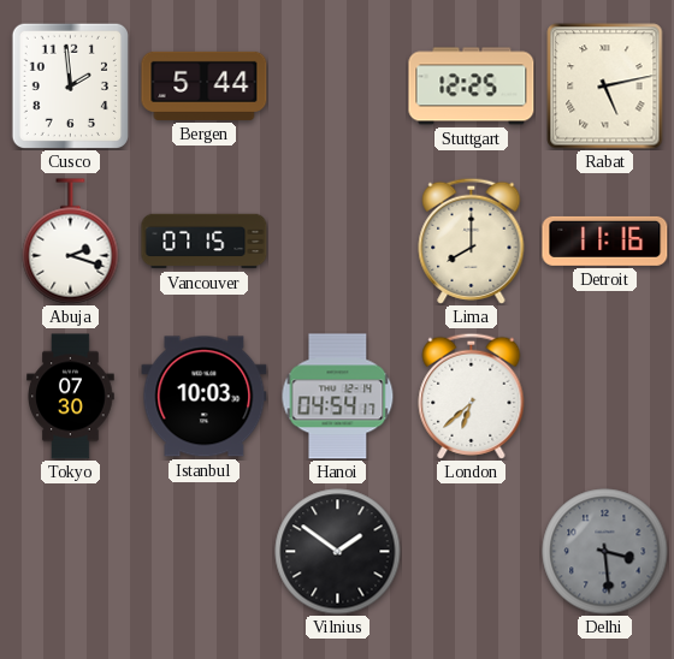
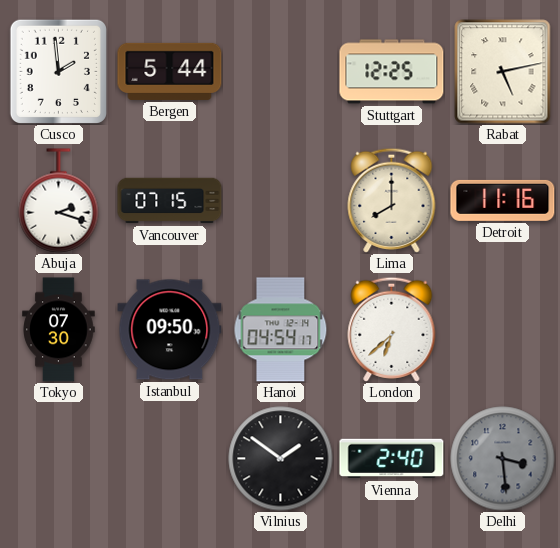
Istanbul: 10:03 -> 09:50 (170, 330)
Vienna: none -> 2:40 (392, 459)
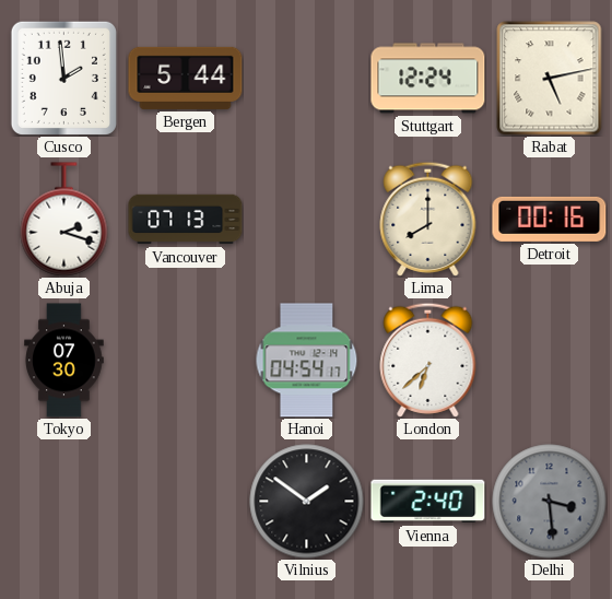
Stuttgart: 12:25 -> 12:24 (428, 79)
Vancouver: 07:15 -> 07:13 (186, 220)
Detroit: 11:16 -> 00:16 (550, 219)
Istanbul: 09:50 -> none (170, 330)
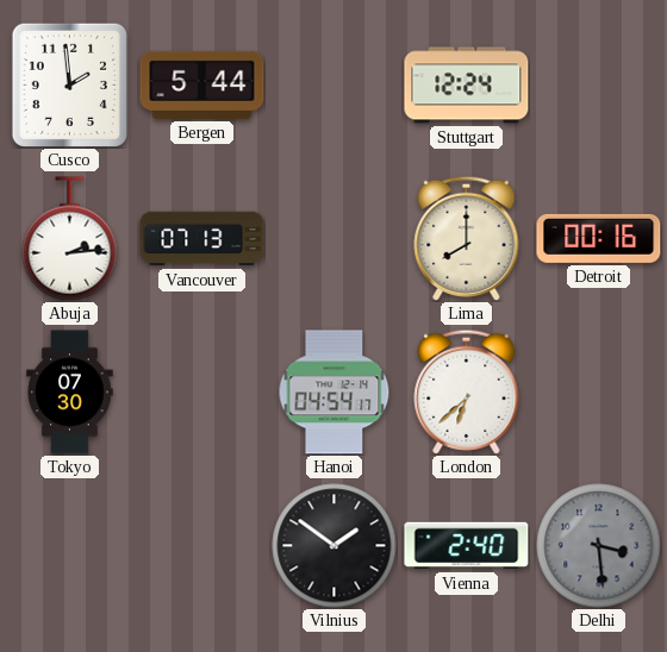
Rabat: 5:13 -> none (550, 79)
Abuja: 2:18 -> 2:14 (70, 239)
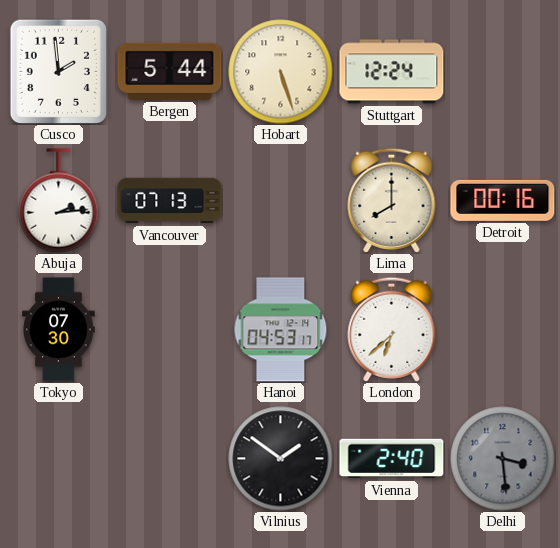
Hobart: none -> 5:27 (281, 72)
Hanoi: 04:54 -> 04:53 (281, 330)
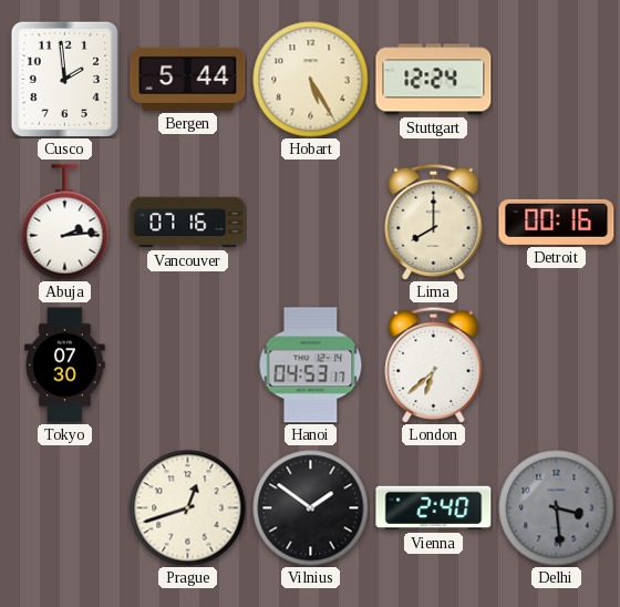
Hobart: 5:27 -> 5:25 (311, 80)
Vancouver: 07:13 -> 07:16 (188, 223)
Prague: none -> 12:42 (188, 508)
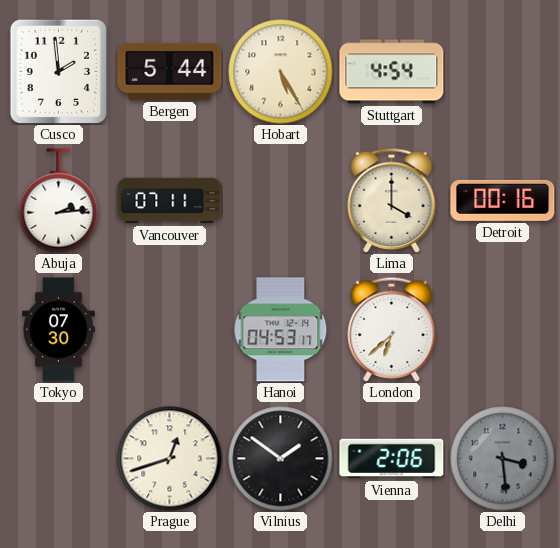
Stuttgart: 12:24 -> 4:54 (392, 72)
Vancouver: 07:16 -> 07:11 (170, 201)
Lima: 8:00 -> 4:00 (392, 200)
Vienna: 2:40 -> 2:06 (392, 459)
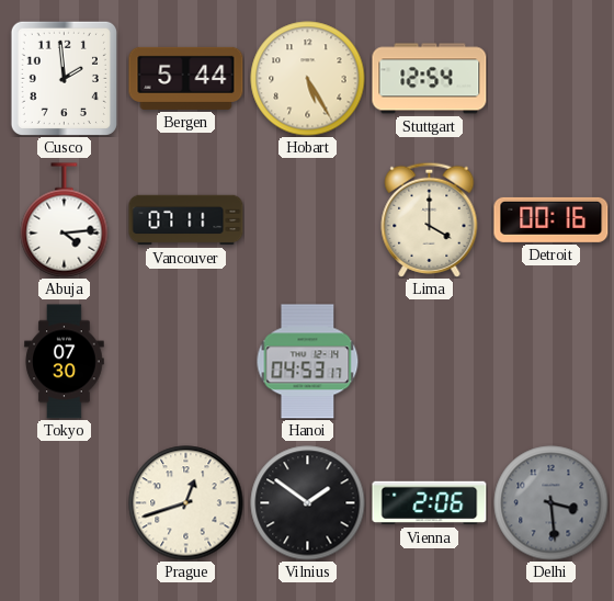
Stuttgart: 4:54 -> 12:54 (430, 79)
Abuja: 2:14 -> 4:14 (65, 220)
London: 6:38 -> none (392, 329)
